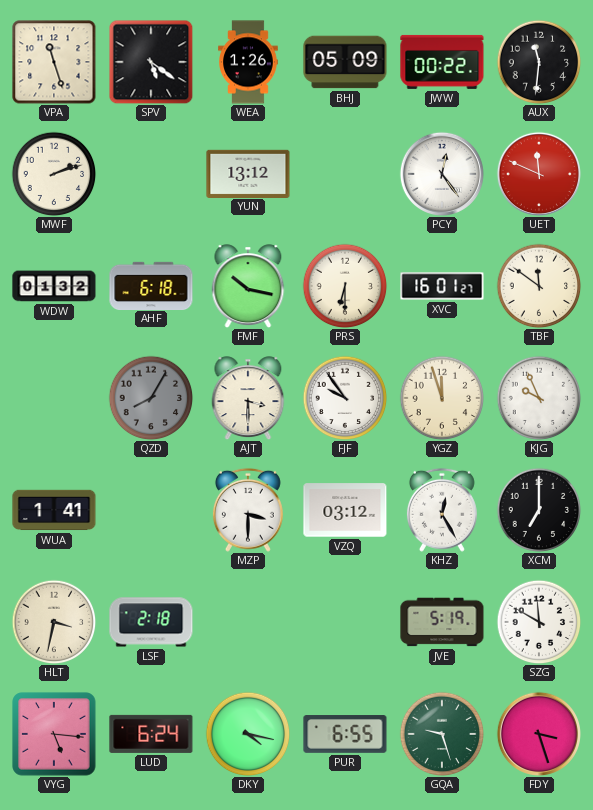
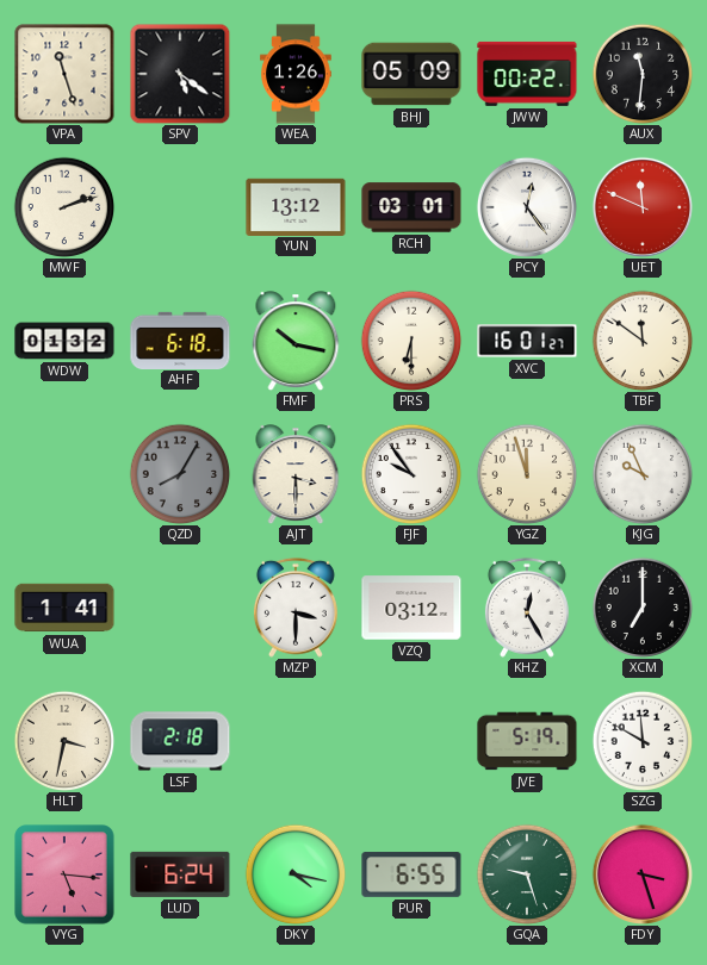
RCH: none -> 03:01 (411, 207)
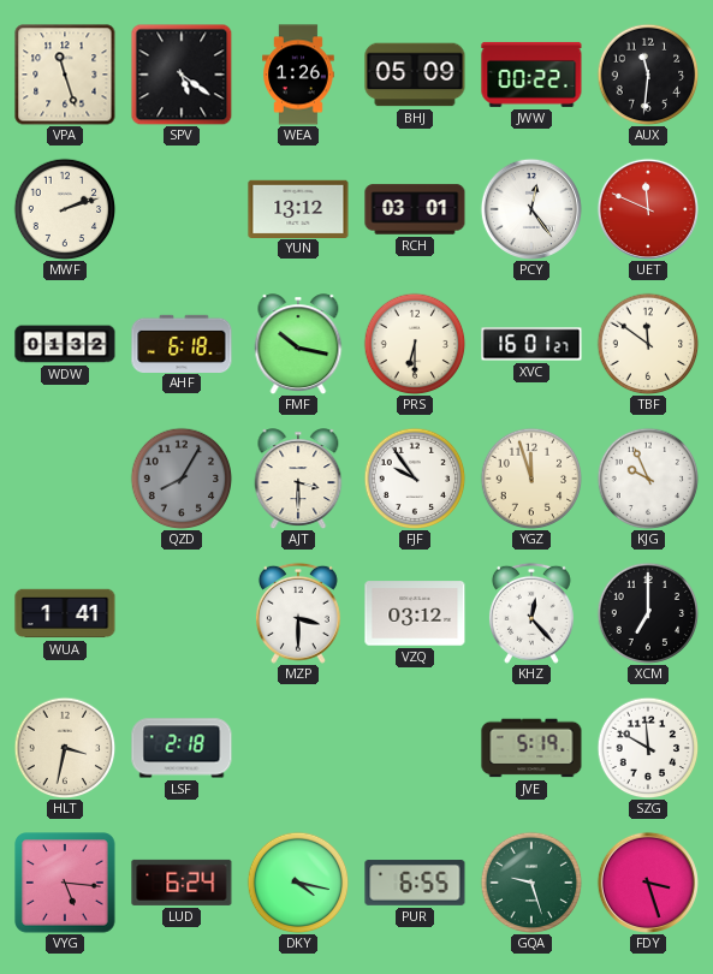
KHZ: 12:25 -> 12:23 (531, 613)
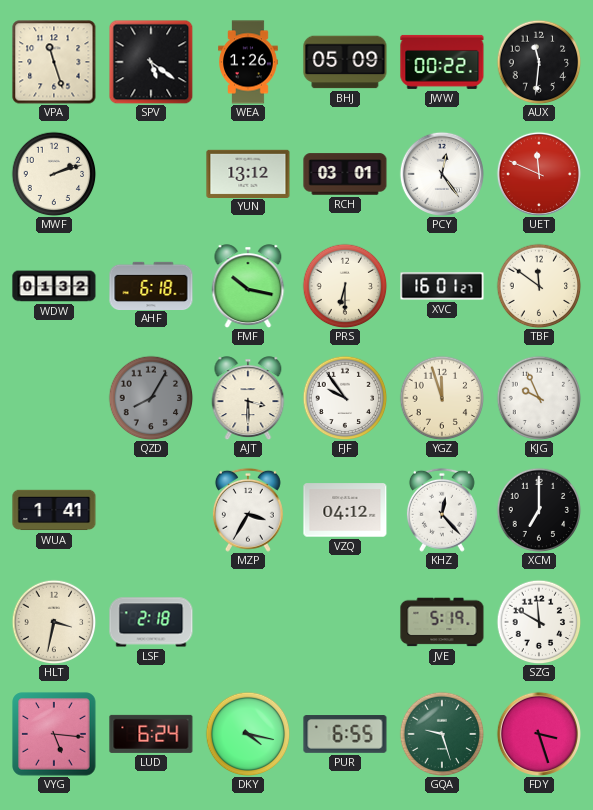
MZP: 3:30 -> 3:35 (248, 510)
VZQ: 03:12 -> 04:12 (345, 510)
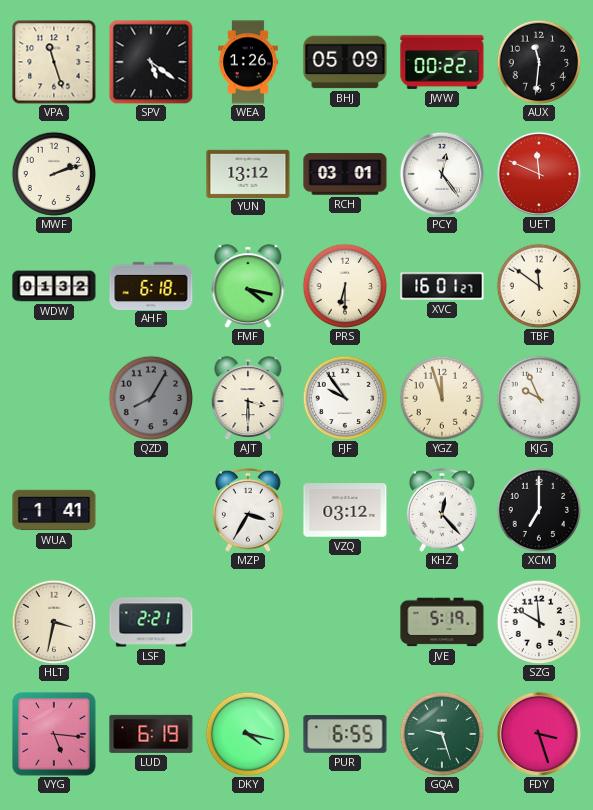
FMF: 10:17 -> 4:17 (248, 286)
VZQ: 04:12 -> 03:12 (345, 510)
LSF: 2:18 -> 2:21 (151, 622)
LUD: 6:24 -> 6:19 (151, 734)
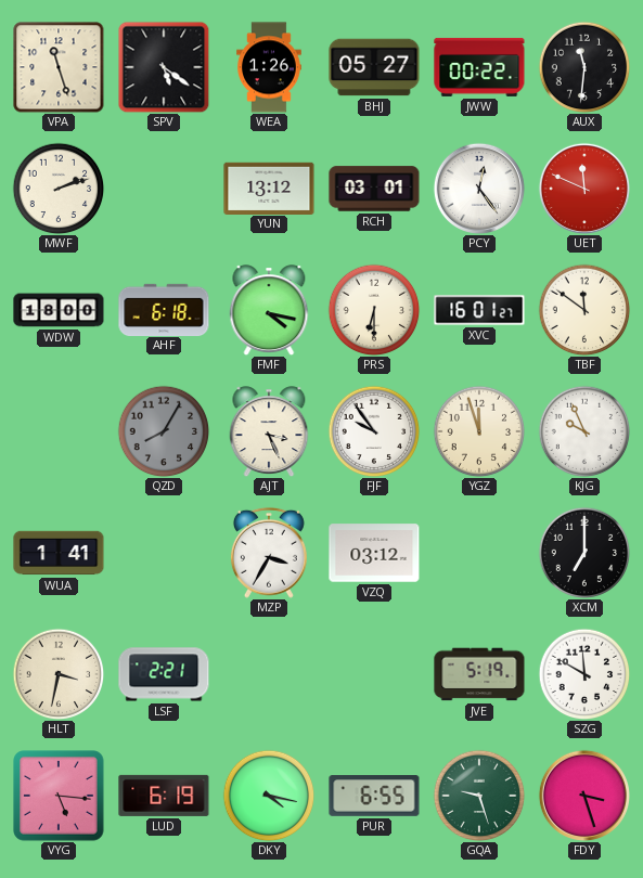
BHJ: 05:09 -> 05:27 (374, 67)
WDW: 01:32 -> 18:00 (59, 310)
AJT: 3:30 -> 3:26 (269, 431)
KHZ: 12:23 -> none (442, 510)
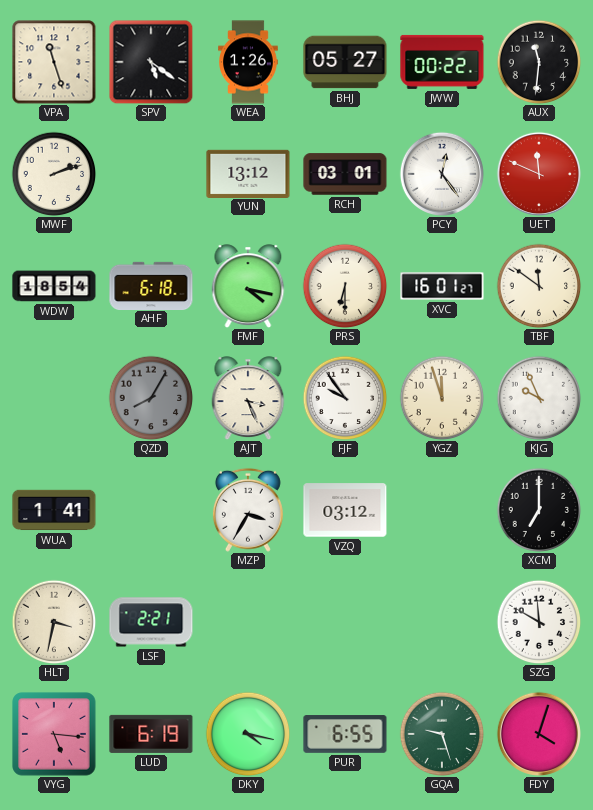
WDW: 18:00 -> 18:54 (54, 286)
JVE: 5:19 -> none (479, 674)
FDY: 3:27 -> 4:03 (539, 734)
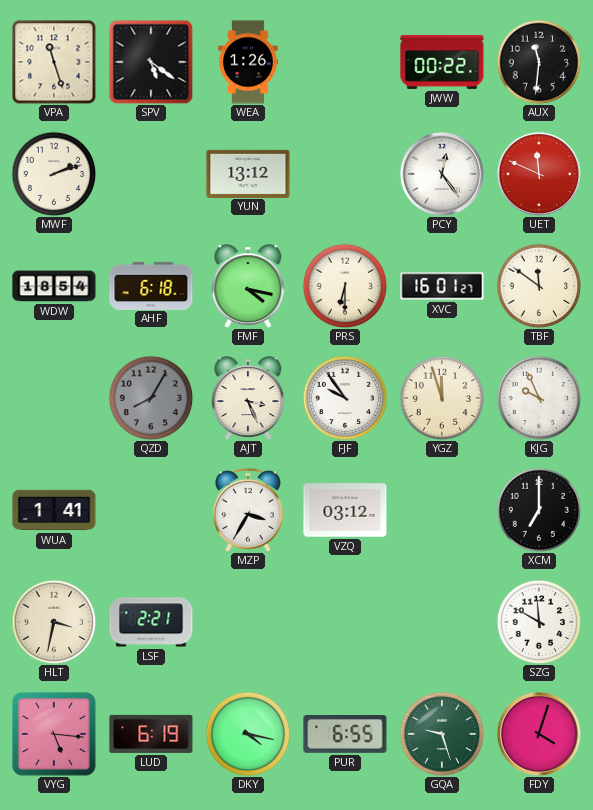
BHJ: 05:27 -> none (345, 62)
RCH: 03:01 -> none (345, 174)
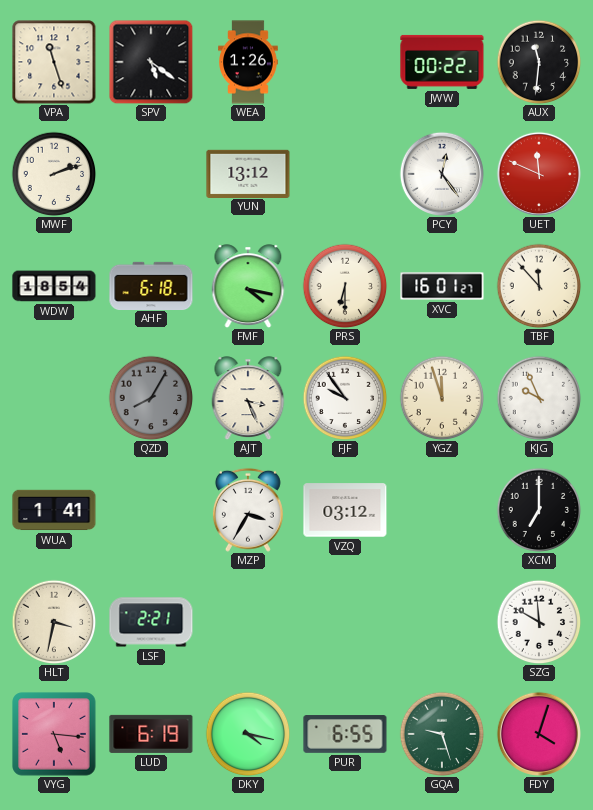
TBF: 11:51 -> 11:53 (539, 286)
